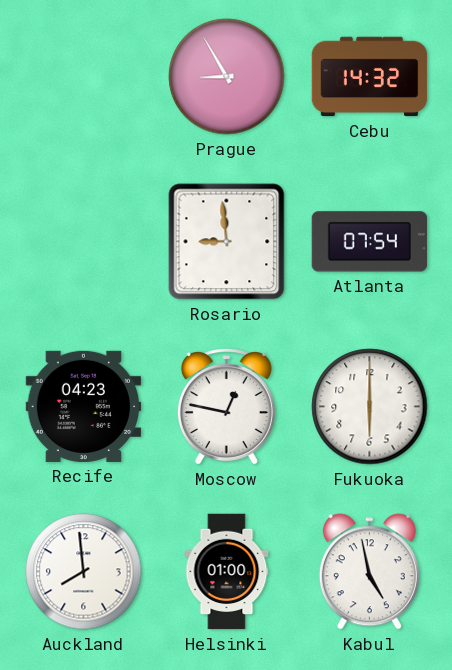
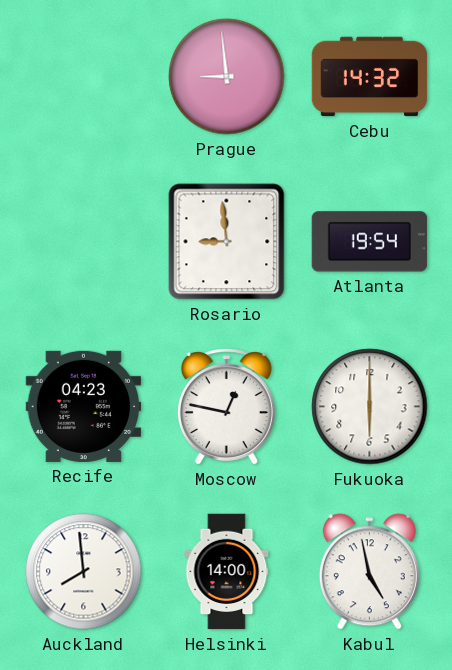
Prague: 8:55 -> 8:59 (227, 77)
Atlanta: 07:54 -> 19:54 (370, 242)
Helsinki: 01:00 -> 14:00 (227, 572)
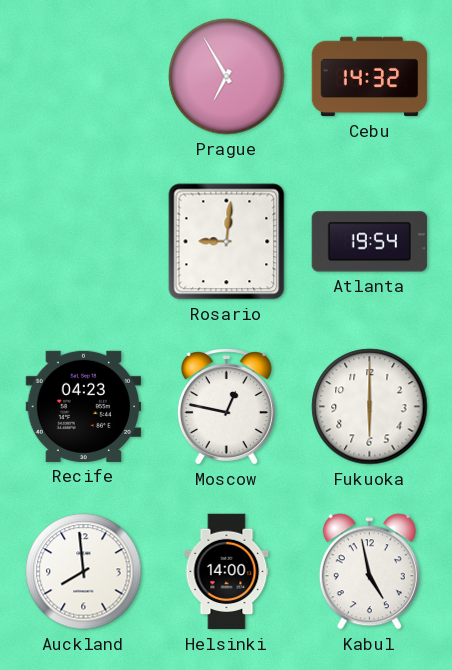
Prague: 8:59 -> 6:55 (227, 77)
Rosario: 8:59 -> 9:01 (227, 242)
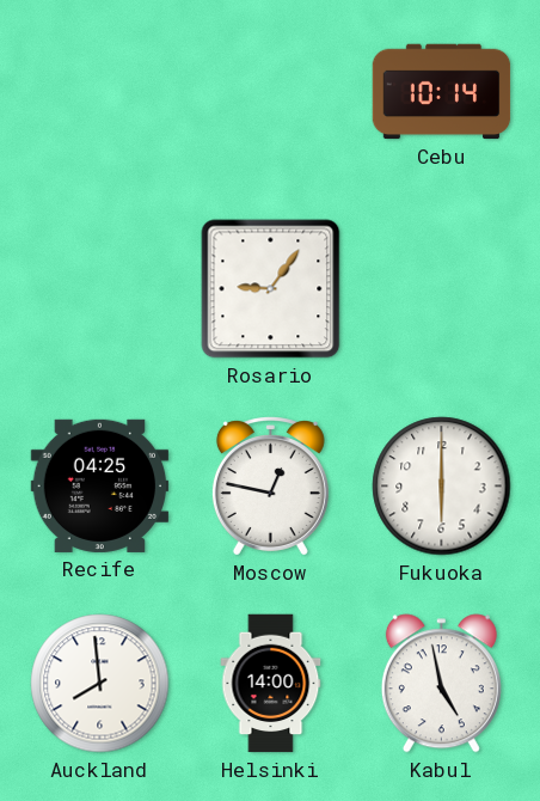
Prague: 6:55 -> none (227, 77)
Cebu: 14:32 -> 10:14 (442, 92)
Rosario: 9:01 -> 9:06 (271, 289)
Atlanta: 19:54 -> none (370, 242)
Recife: 04:23 -> 04:25 (100, 485)
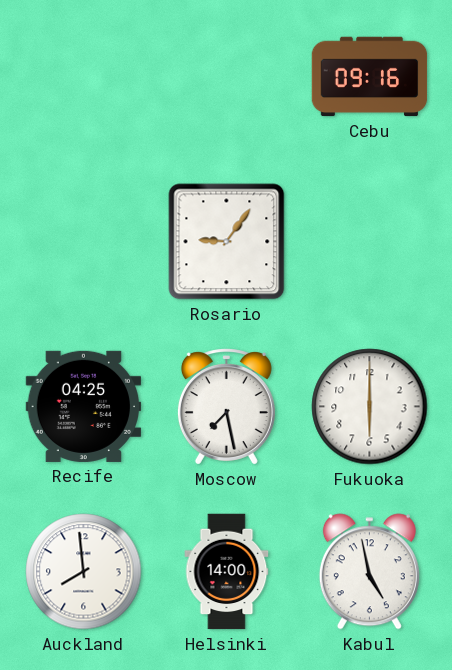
Cebu: 10:14 -> 09:16 (370, 77)
Moscow: 12:47 -> 7:28 (226, 407)
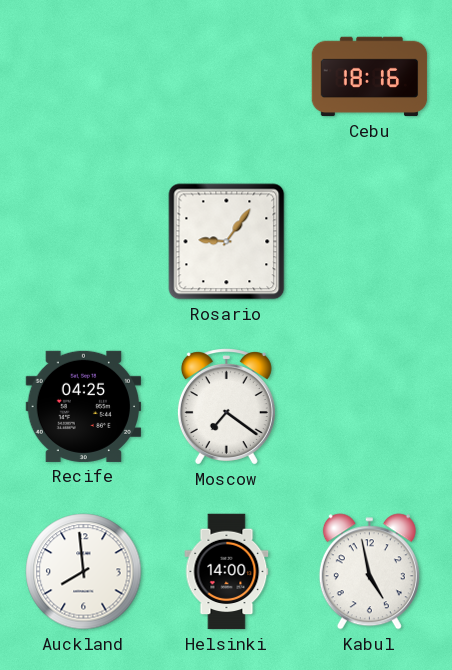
Cebu: 09:16 -> 18:16 (370, 77)
Moscow: 7:28 -> 7:21 (226, 407)
Fukuoka: 6:00 -> none (370, 407)
